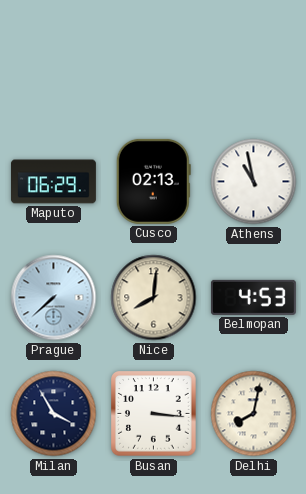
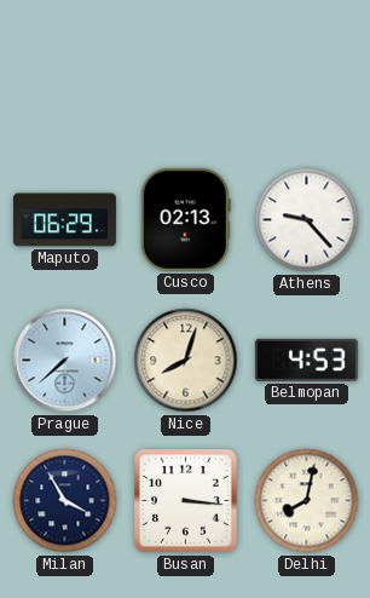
Athens: 10:58 -> 9:23 (307, 220)
Nice: 8:01 -> 8:03 (186, 361)
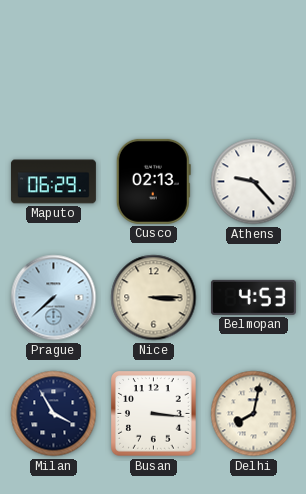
Nice: 8:03 -> 3:15 (154, 298)
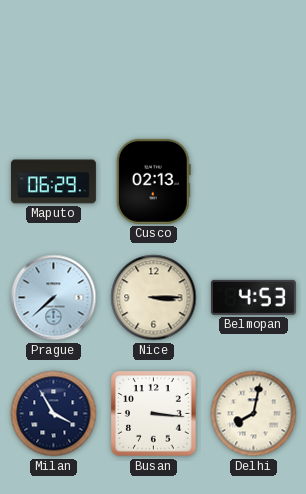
Athens: 9:23 -> none (254, 182)
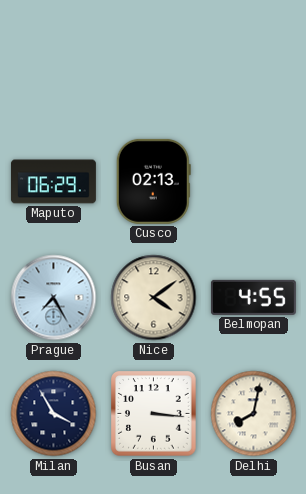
Prague: 7:38 -> 7:25 (54, 298)
Nice: 3:15 -> 4:09 (154, 298)
Belmopan: 4:53 -> 4:55 (253, 297)
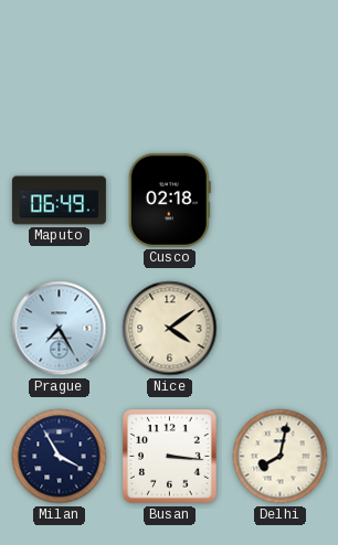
Maputo: 06:29 -> 06:49 (59, 201)
Cusco: 02:13 -> 02:18 (169, 200)
Belmopan: 4:55 -> none (253, 297)
